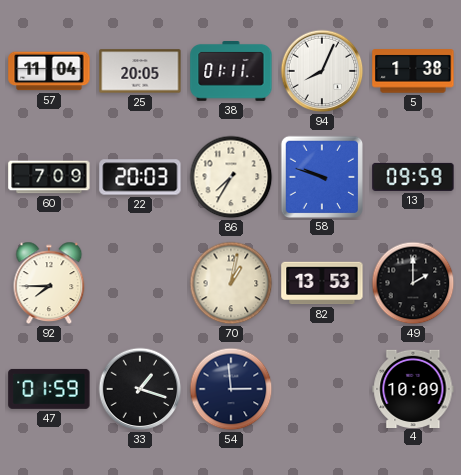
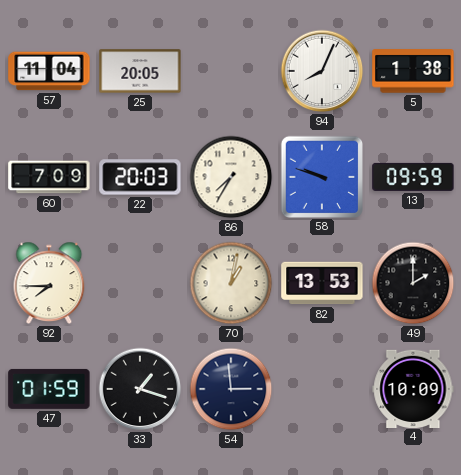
38: 01:11 -> none (231, 72)
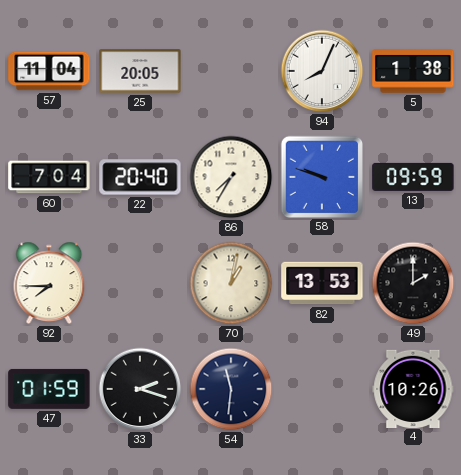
60: 7:09 -> 7:04 (49, 177)
22: 20:03 -> 20:40 (140, 177)
33: 1:18 -> 2:18 (140, 389)
54: 2:59 -> 11:31 (231, 389)
4: 10:09 -> 10:26 (413, 388)
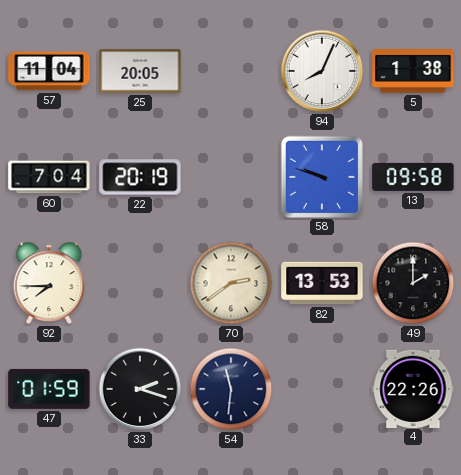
22: 20:40 -> 20:19 (140, 177)
86: 7:35 -> none (231, 177)
13: 09:59 -> 09:58 (413, 177)
70: 1:02 -> 2:39 (231, 283)
4: 10:26 -> 22:26 (413, 388)
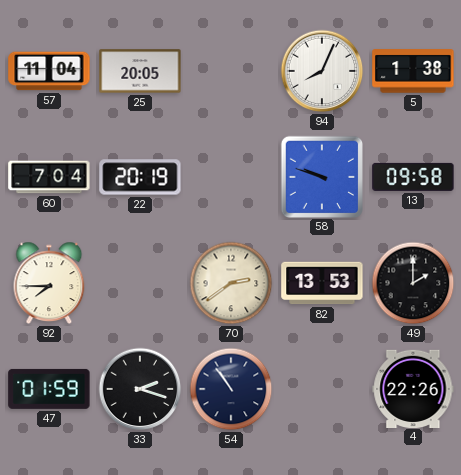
54: 11:31 -> 10:54 (231, 389)
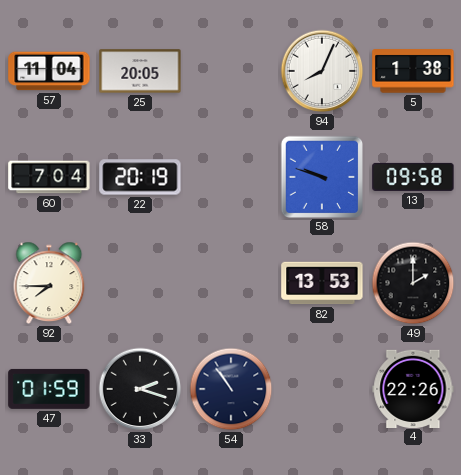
70: 2:39 -> none (231, 283)
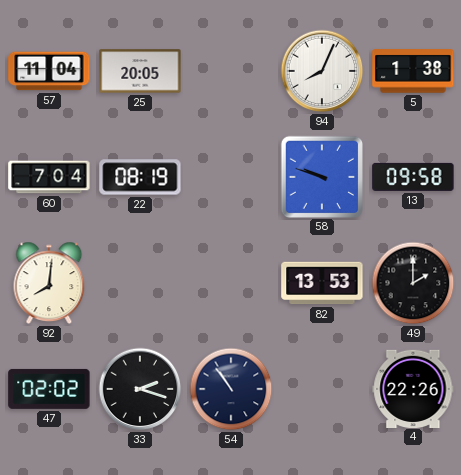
22: 20:19 -> 08:19 (140, 177)
92: 7:45 -> 8:01 (49, 283)
47: 01:59 -> 02:02 (49, 389)
